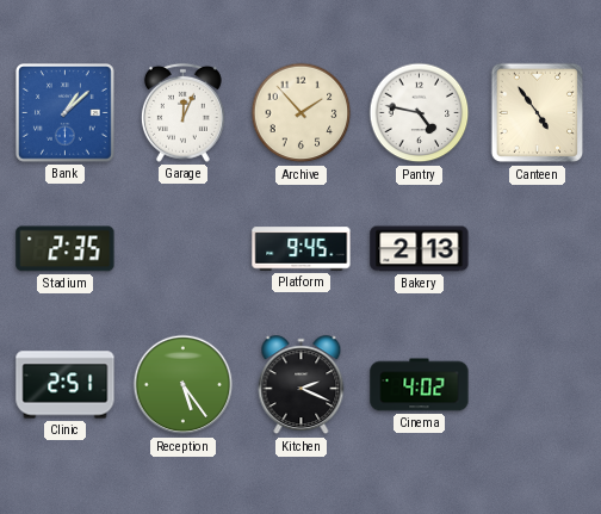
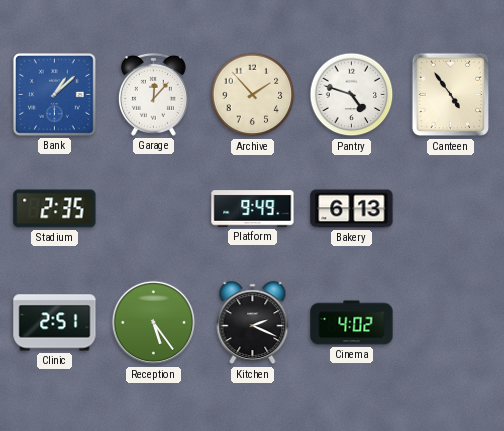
Garage: 12:04 -> 12:07 (153, 94)
Pantry: 4:47 -> 4:48 (352, 95)
Platform: 9:45 -> 9:49 (253, 209)
Bakery: 2:13 -> 6:13 (352, 209)
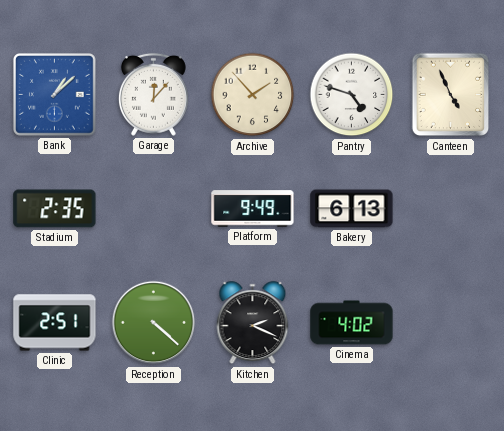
Canteen: 4:54 -> 4:56 (451, 95)
Reception: 5:24 -> 4:22 (154, 323)
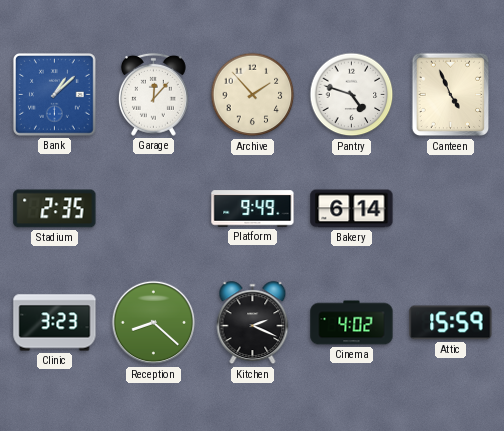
Bakery: 6:13 -> 6:14 (352, 209)
Clinic: 2:51 -> 3:23 (55, 323)
Reception: 4:22 -> 8:22 (154, 323)
Attic: none -> 15:59 (451, 323)
